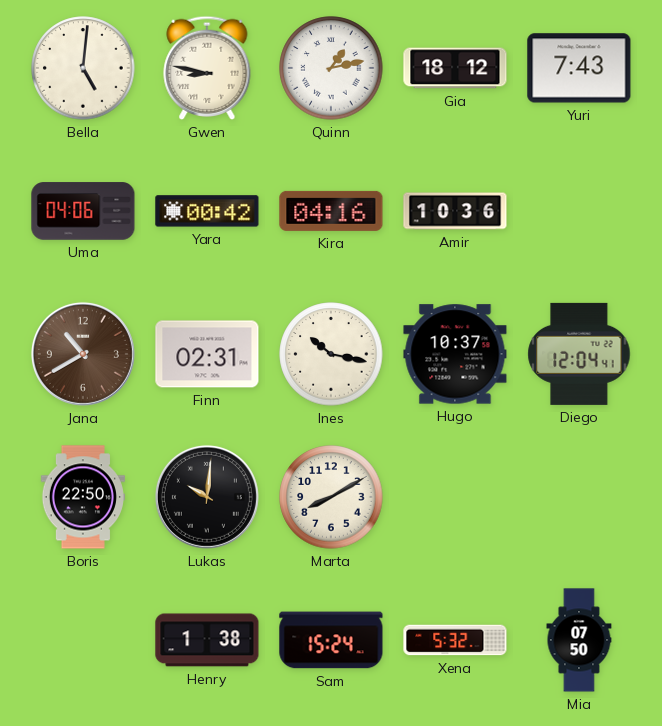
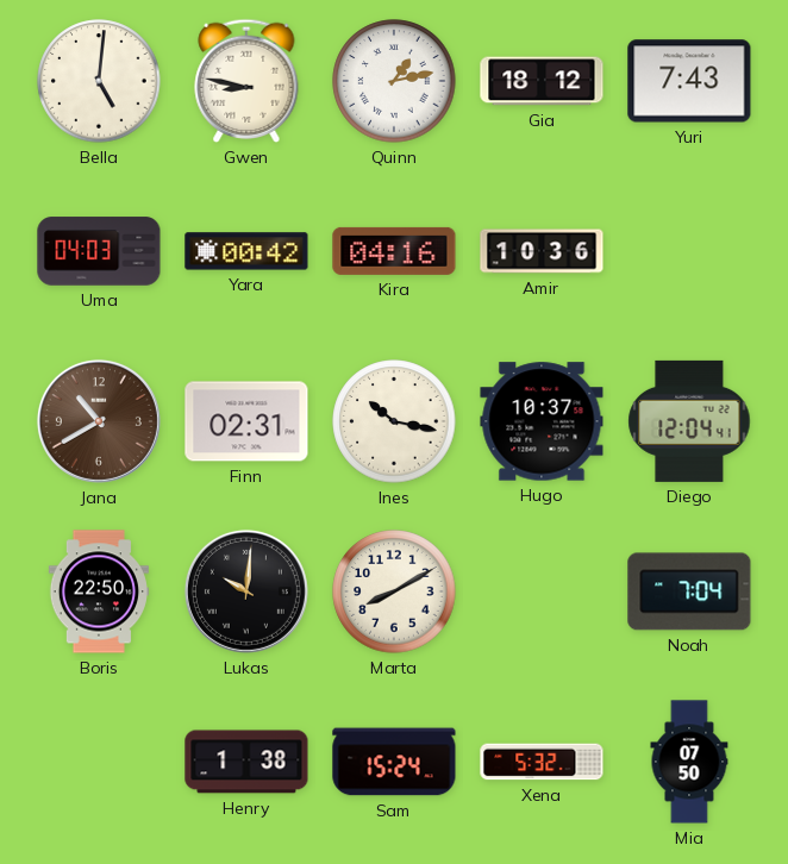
Uma: 04:06 -> 04:03 (99, 251)
Noah: none -> 7:04 (689, 591)
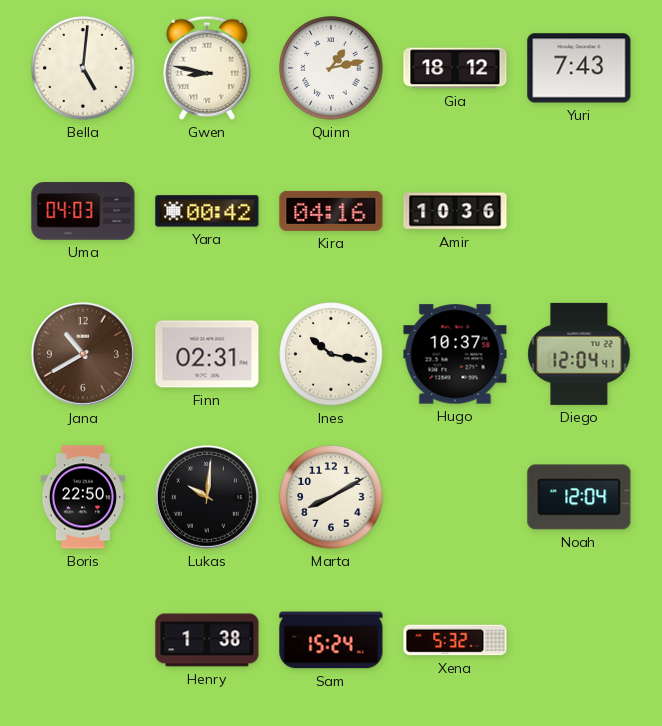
Noah: 7:04 -> 12:04 (579, 497)
Mia: 07:50 -> none (689, 762)
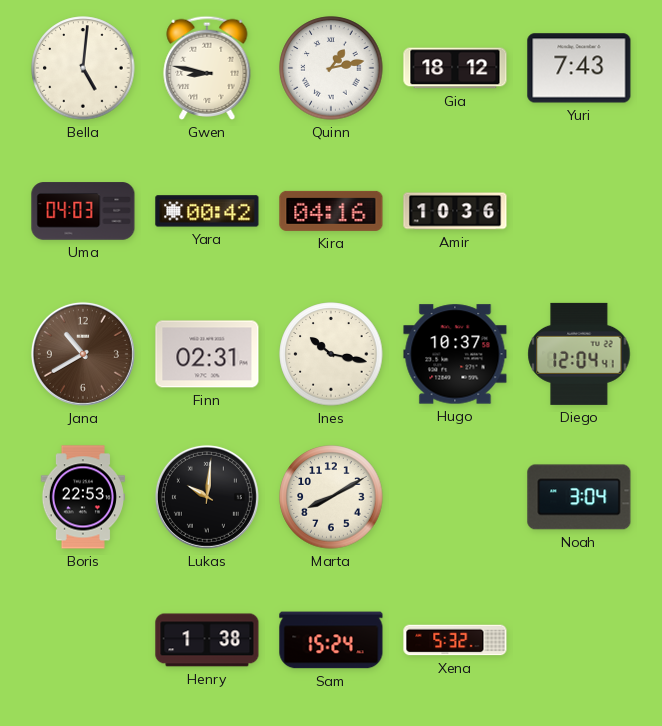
Boris: 22:50 -> 22:53 (83, 497)
Noah: 12:04 -> 3:04 (579, 497)
